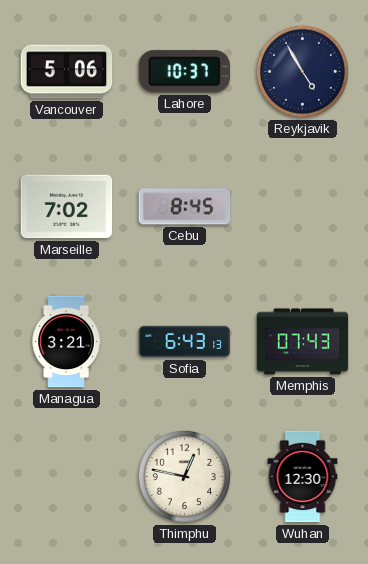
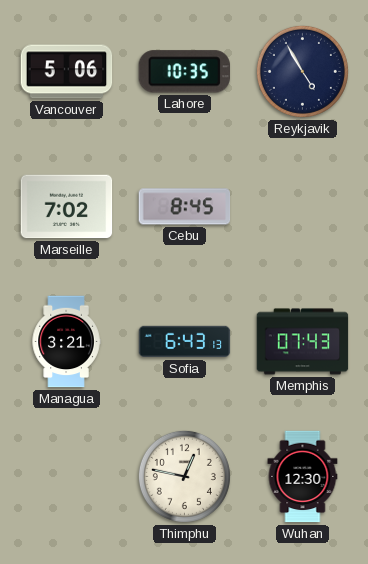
Lahore: 10:37 -> 10:35 (184, 72)
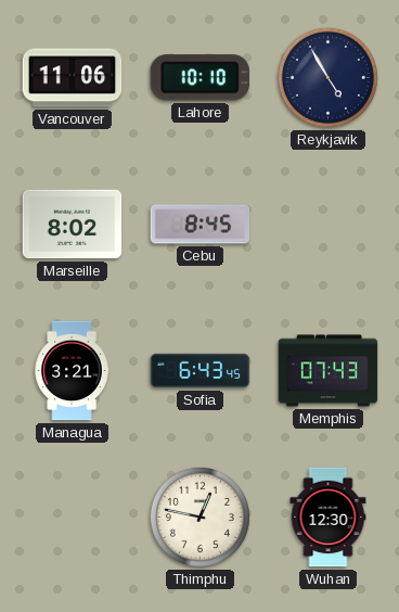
Vancouver: 5:06 -> 11:06 (73, 78)
Lahore: 10:35 -> 10:10 (200, 78)
Marseille: 7:02 -> 8:02 (73, 225)
Sofia: 6:43:13 -> 6:43:45 (201, 371)
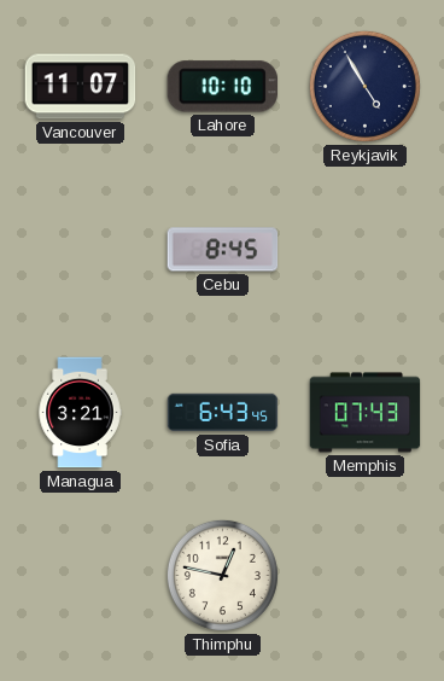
Vancouver: 11:06 -> 11:07 (81, 87)
Marseille: 8:02 -> none (73, 225)
Wuhan: 12:30 -> none (329, 518)
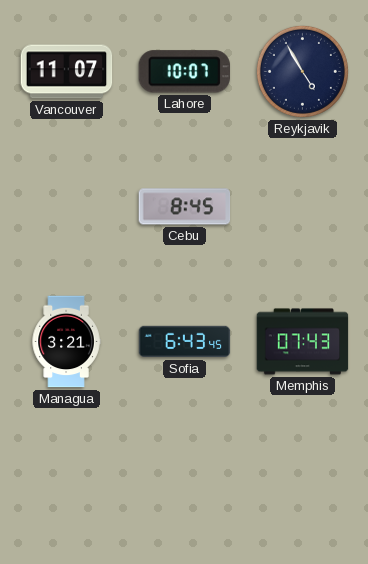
Lahore: 10:10 -> 10:07 (184, 72)
Thimphu: 12:47 -> none (222, 575)
